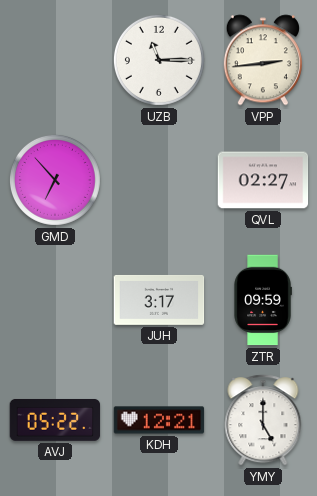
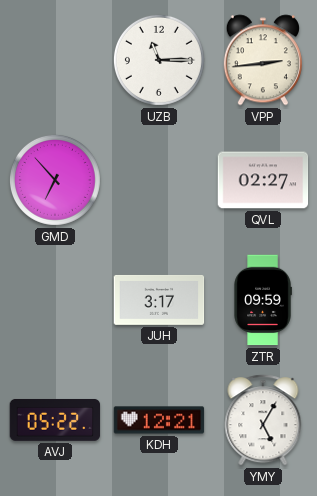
YMY: 5:00 -> 5:05 (263, 420)
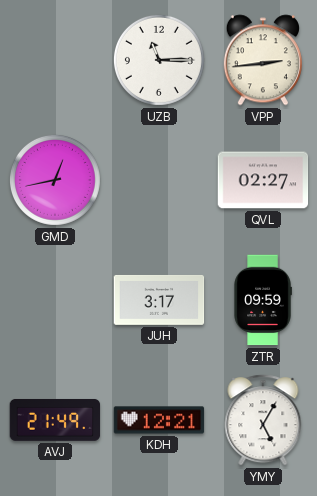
GMD: 6:53 -> 12:43 (55, 180)
AVJ: 05:22 -> 21:49 (55, 420)
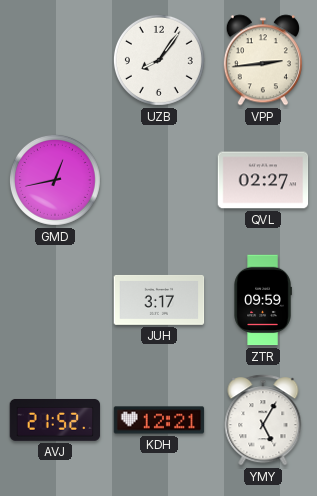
UZB: 11:15 -> 8:06 (159, 60)
AVJ: 21:49 -> 21:52 (55, 420)
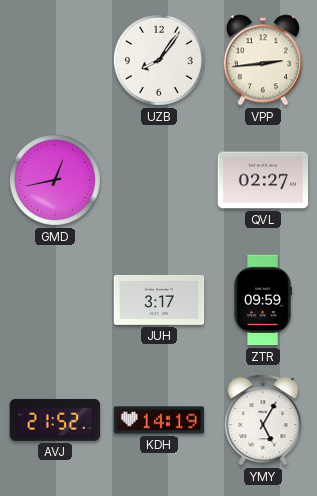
KDH: 12:21 -> 14:19 (159, 420)
